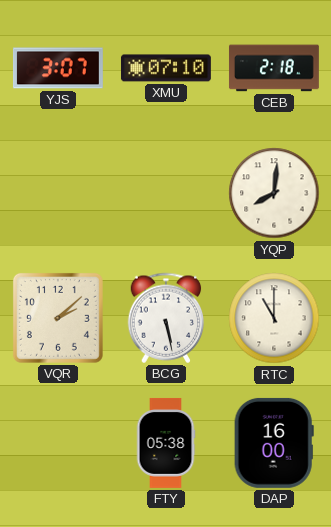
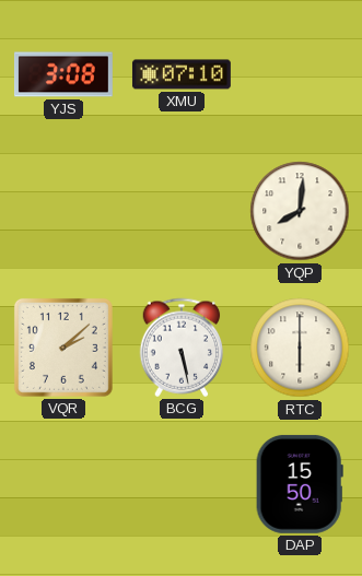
YJS: 3:07 -> 3:08 (63, 74)
CEB: 2:18 -> none (274, 68)
RTC: 11:00 -> 6:00 (300, 348)
FTY: 05:38 -> none (166, 443)
DAP: 16:00 -> 15:50 (300, 484)
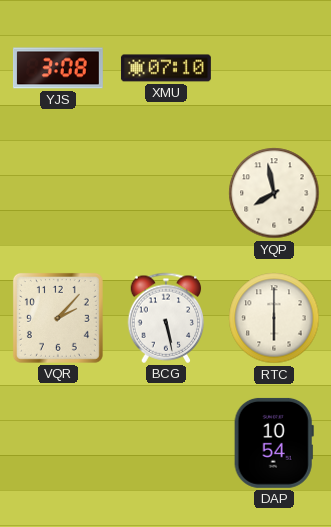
YQP: 8:01 -> 7:58 (274, 193)
VQR: 2:08 -> 2:07 (58, 318)
DAP: 15:50 -> 10:54 (274, 443)
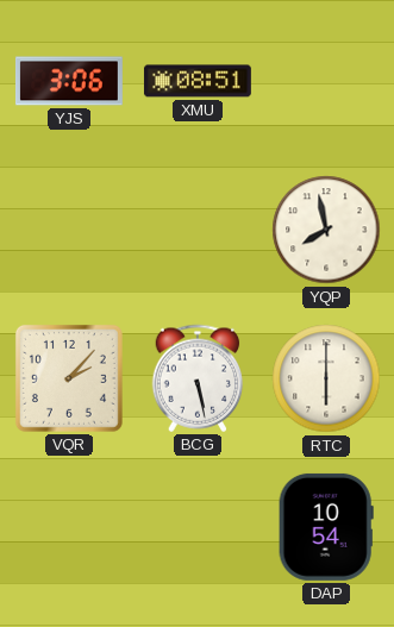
YJS: 3:08 -> 3:06 (69, 81)
XMU: 07:10 -> 08:51 (198, 81)
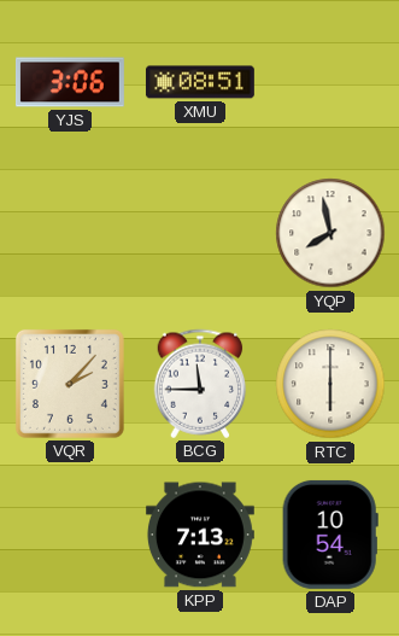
BCG: 5:28 -> 11:45 (200, 384)
KPP: none -> 7:13 (200, 535)
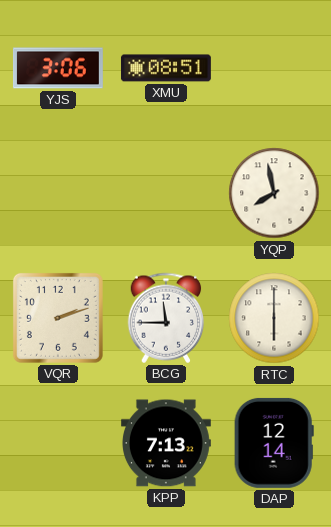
VQR: 2:07 -> 2:12 (58, 318)
DAP: 10:54 -> 12:14 (274, 443)
